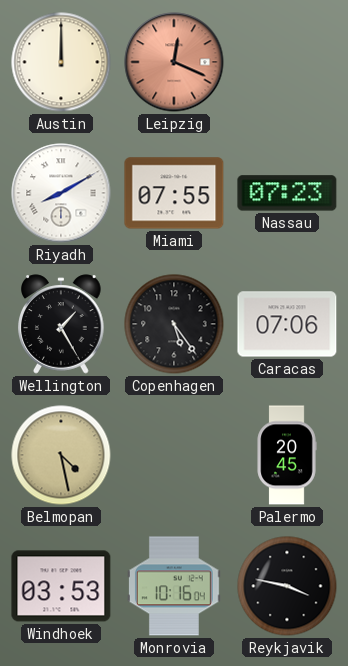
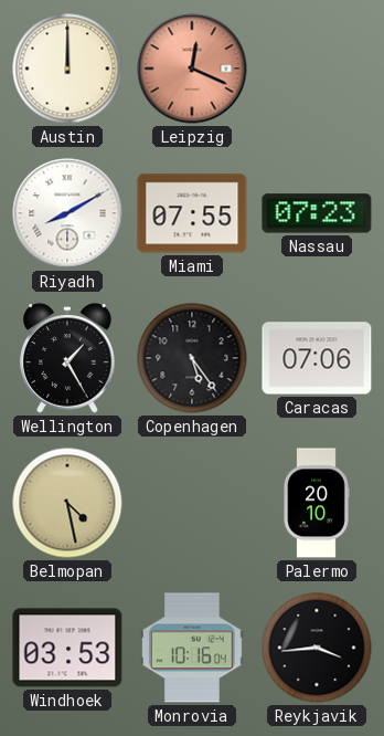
Palermo: 20:45 -> 20:10 (317, 503)
Reykjavik: 3:47 -> 3:44 (317, 648)
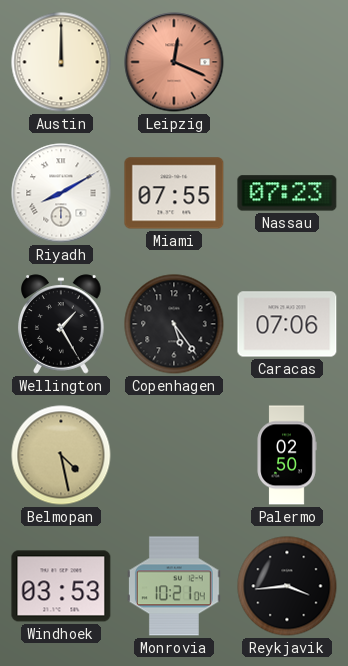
Palermo: 20:10 -> 02:50 (287, 455)
Monrovia: 10:16 -> 10:21 (174, 586)
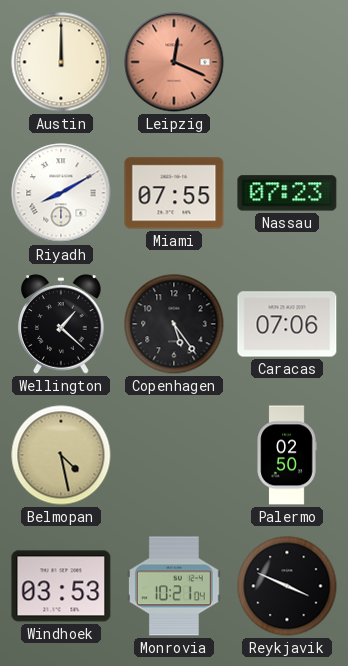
Wellington: 1:25 -> 1:22 (61, 324)
Reykjavik: 3:44 -> 3:49 (287, 586)
